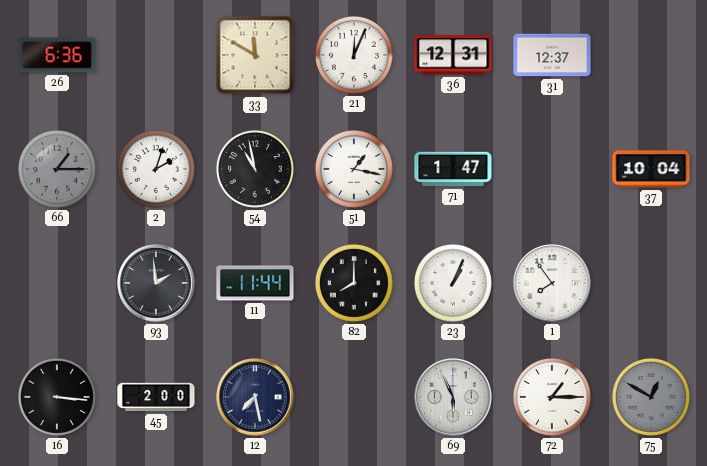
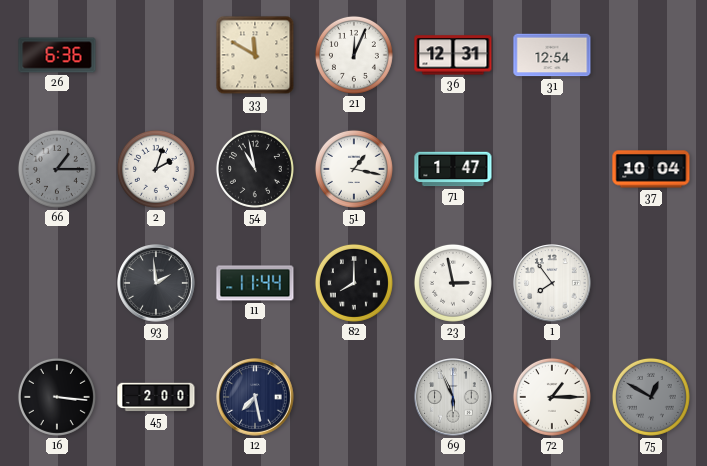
31: 12:37 -> 12:54 (552, 55)
23: 1:04 -> 2:58 (453, 283)
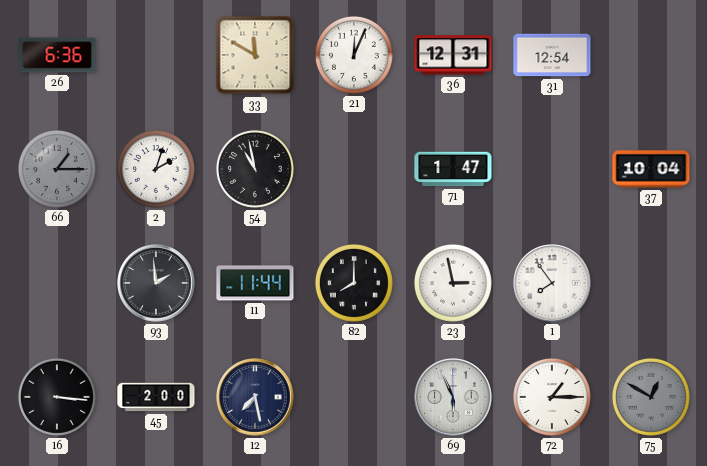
51: 1:17 -> none (354, 169)
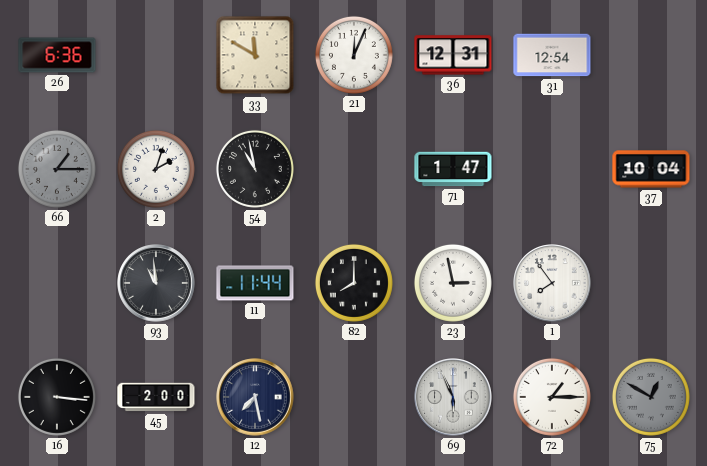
93: 1:59 -> 10:59 (156, 283)
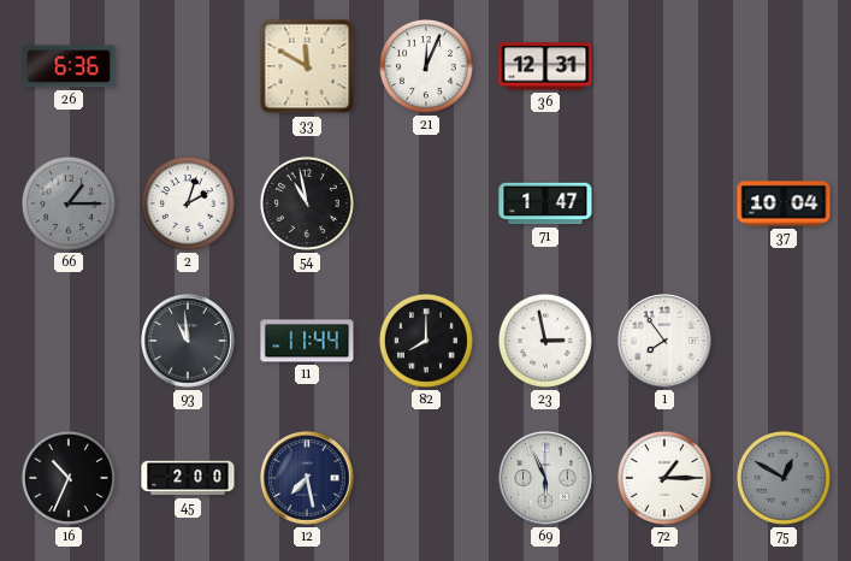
31: 12:54 -> none (552, 55)
16: 3:16 -> 10:34 (69, 478)
